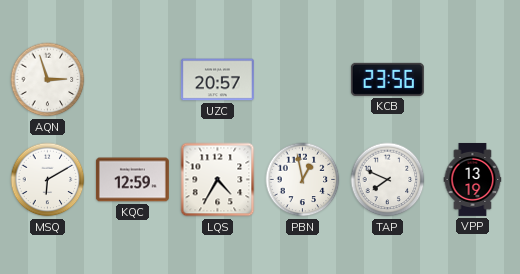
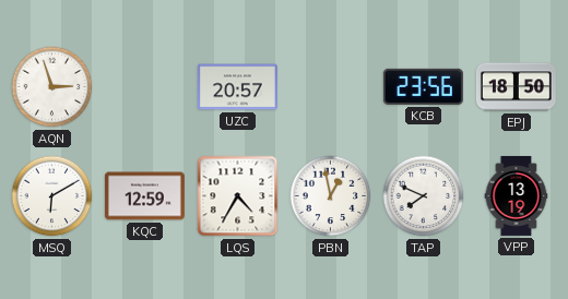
EPJ: none -> 18:50 (516, 87)
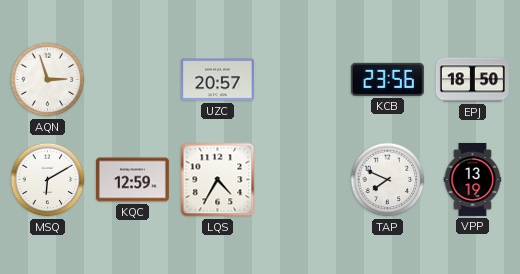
PBN: 12:58 -> none (331, 196)
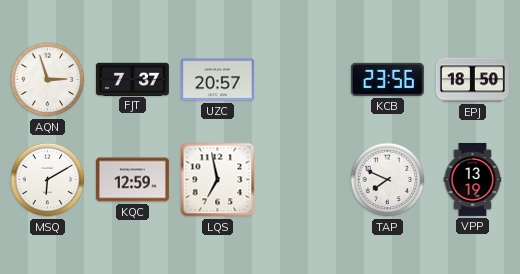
FJT: none -> 7:37 (132, 79)
LQS: 4:35 -> 6:58 (218, 180)
